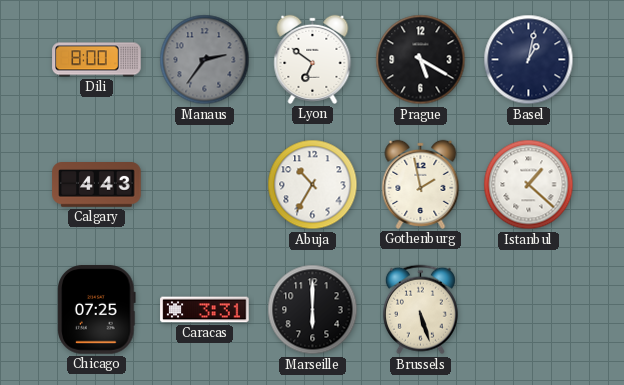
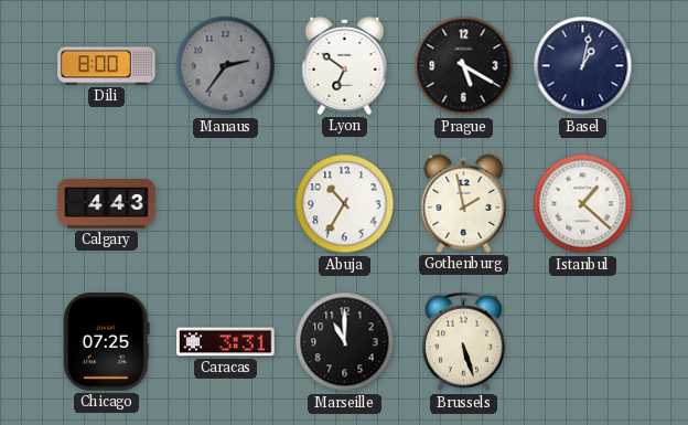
Marseille: 6:00 -> 11:00 (345, 342)
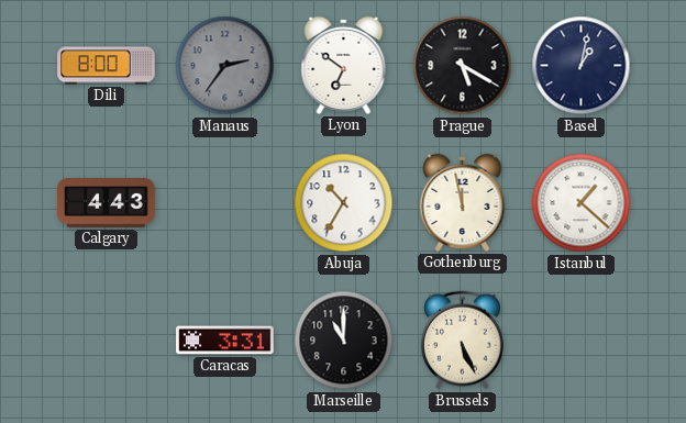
Gothenburg: 1:58 -> 11:58 (463, 202)
Chicago: 07:25 -> none (107, 342)
Brussels: 5:27 -> 5:26 (462, 341)
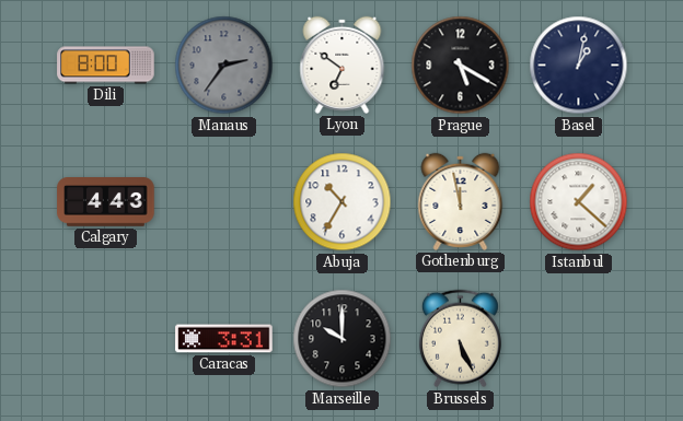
Marseille: 11:00 -> 10:00 (343, 339)
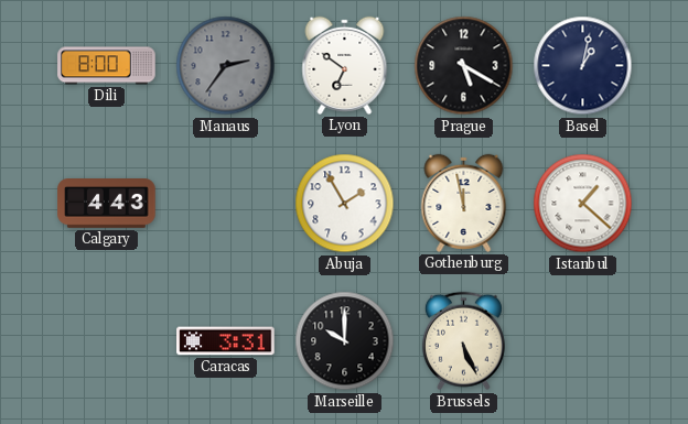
Abuja: 10:35 -> 1:55 (345, 204)
